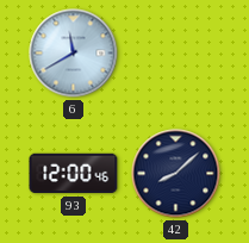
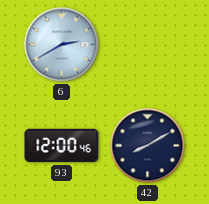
6: 11:40 -> 2:40 (62, 45)
42: 8:08 -> 8:10 (148, 146)
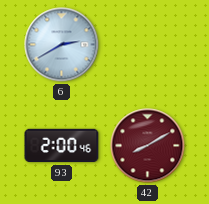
93: 12:00 -> 2:00 (62, 146)
42 dial: navy -> burgundy (148, 146)
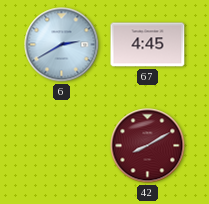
67: none -> 4:45 (148, 45)
93: 2:00 -> none (62, 146)
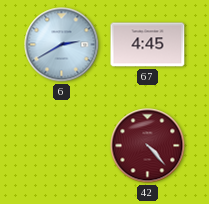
42: 8:10 -> 4:23 (148, 146)
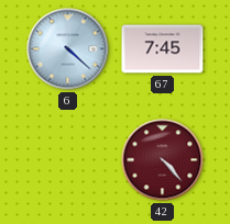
6: 2:40 -> 4:22 (68, 49)
67: 4:45 -> 7:45 (163, 49)
